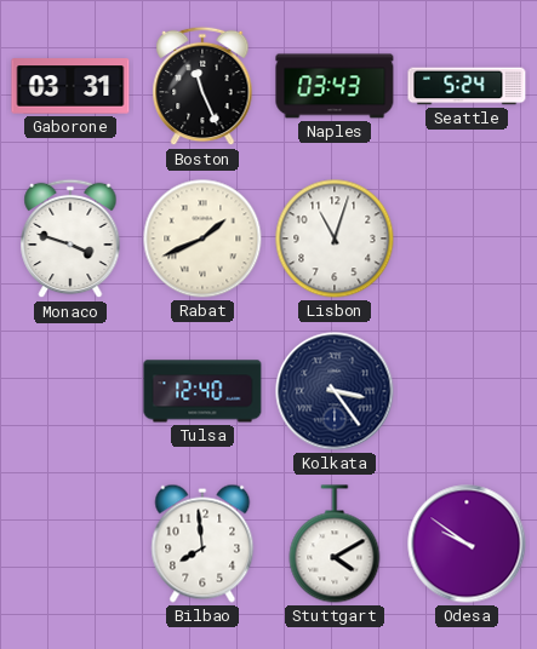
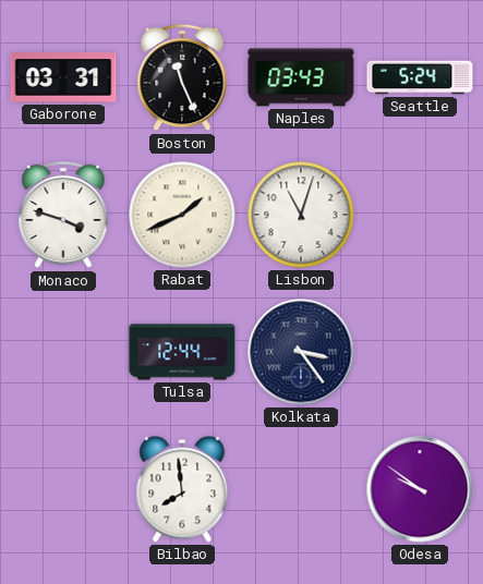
Tulsa: 12:40 -> 12:44 (182, 352)
Stuttgart: 4:10 -> none (335, 544)
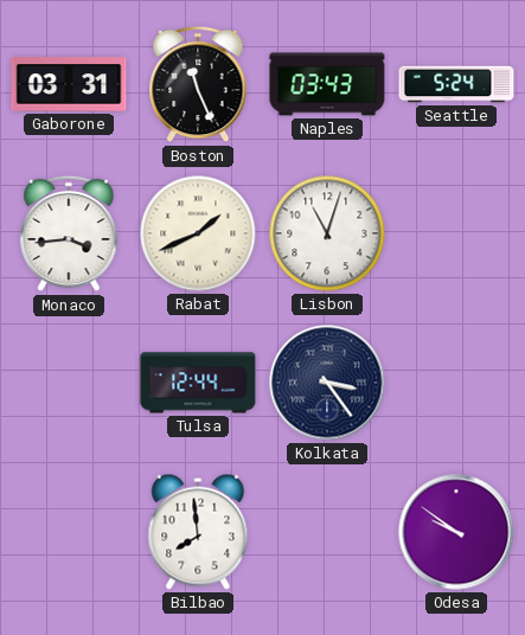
Monaco: 3:48 -> 3:44 (69, 233)
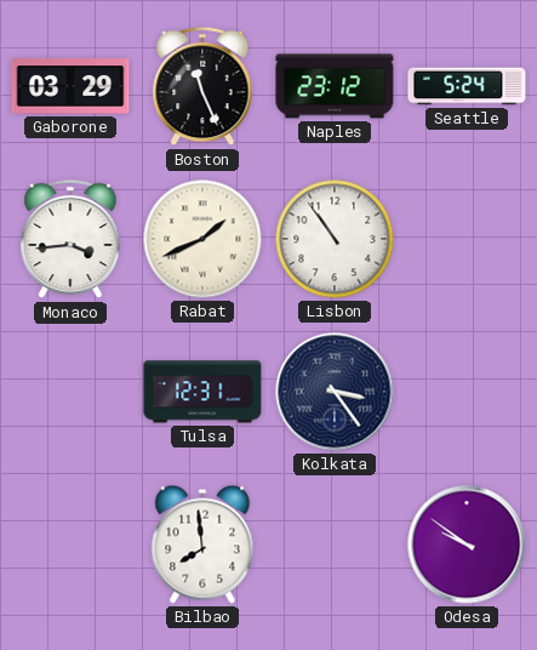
Gaborone: 03:31 -> 03:29 (70, 86)
Naples: 03:43 -> 23:12 (335, 86)
Lisbon: 11:03 -> 10:54 (335, 239)
Tulsa: 12:44 -> 12:31 (202, 392)
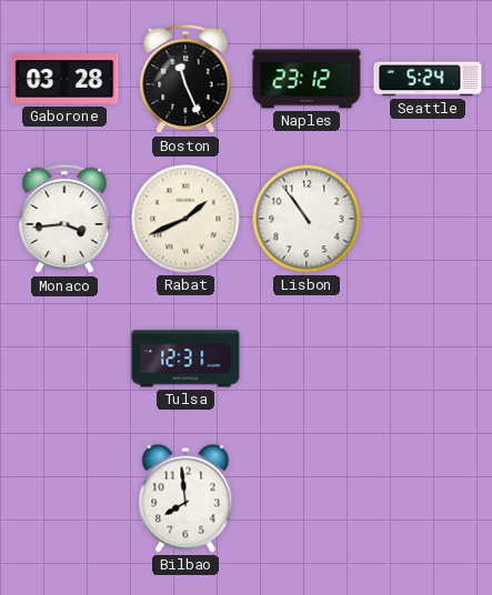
Gaborone: 03:29 -> 03:28 (64, 79)
Kolkata: 3:24 -> none (335, 392)
Odesa: 9:51 -> none (467, 544)
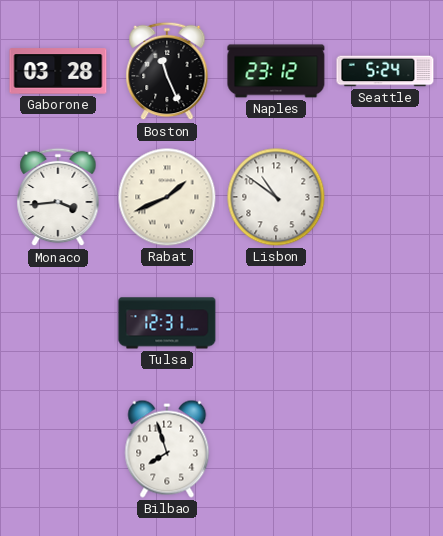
Lisbon: 10:54 -> 10:51 (276, 197)
Bilbao: 7:59 -> 7:57 (167, 449)
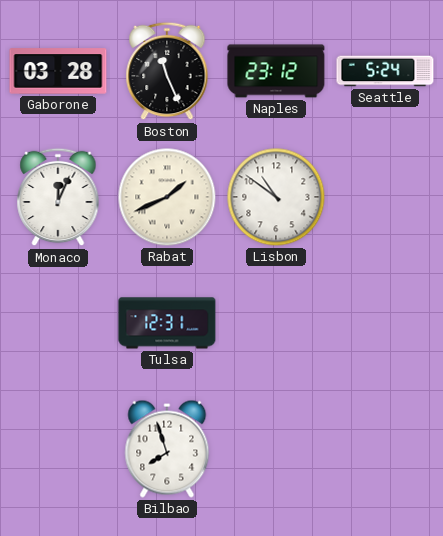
Monaco: 3:44 -> 12:04 (58, 197)
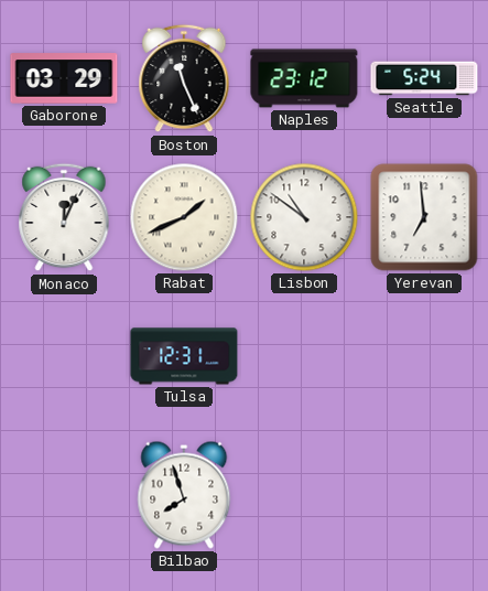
Gaborone: 03:28 -> 03:29 (64, 78)
Yerevan: none -> 6:59 (424, 217)
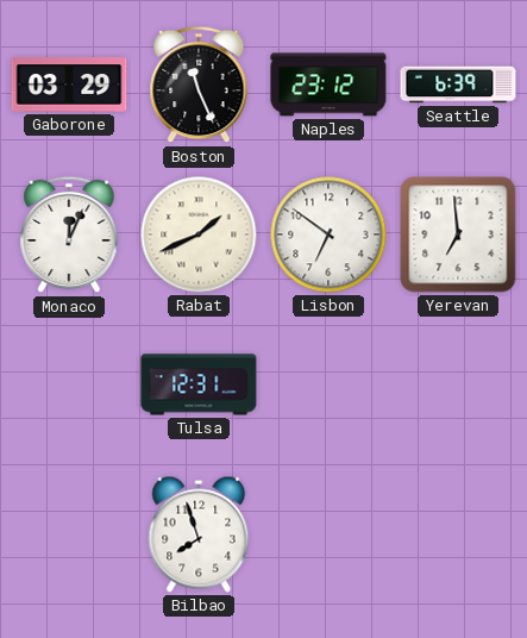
Seattle: 5:24 -> 6:39 (458, 85)
Lisbon: 10:51 -> 6:51 (328, 234)
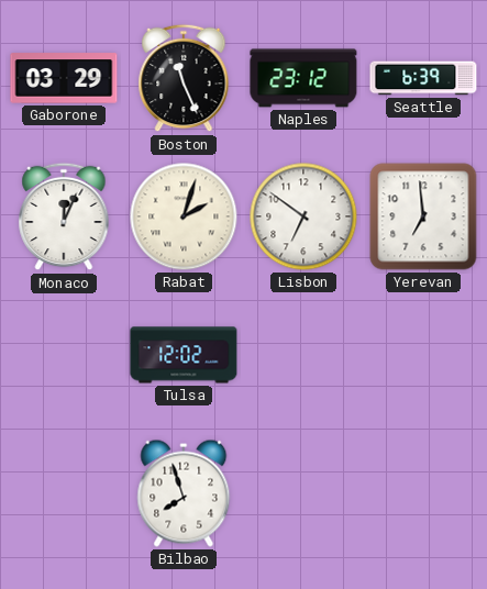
Rabat: 1:41 -> 2:03 (184, 216)
Tulsa: 12:31 -> 12:02 (184, 355)
